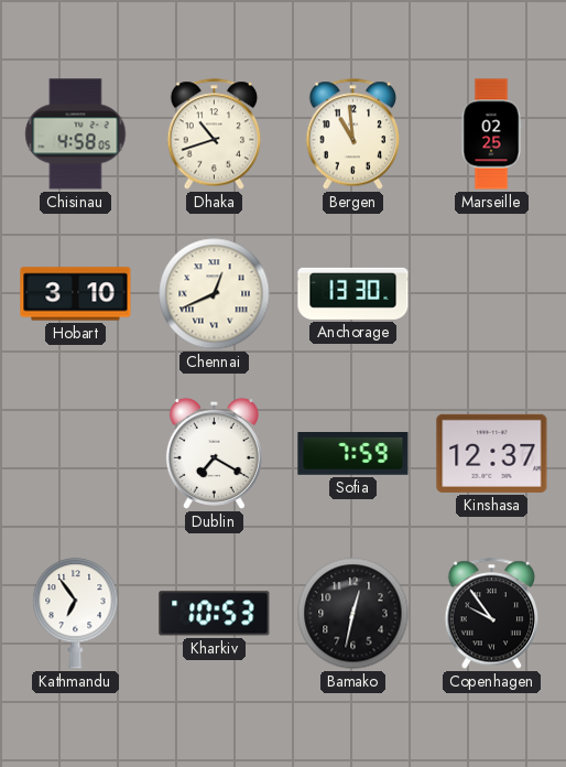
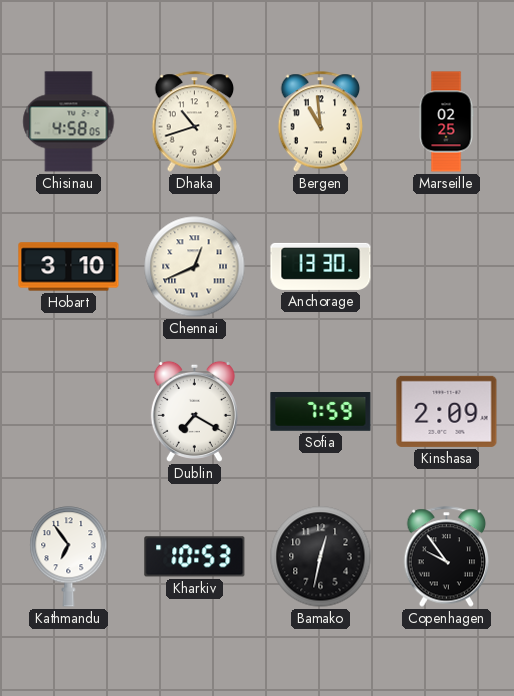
Kinshasa: 12:37 -> 2:09 (447, 411)
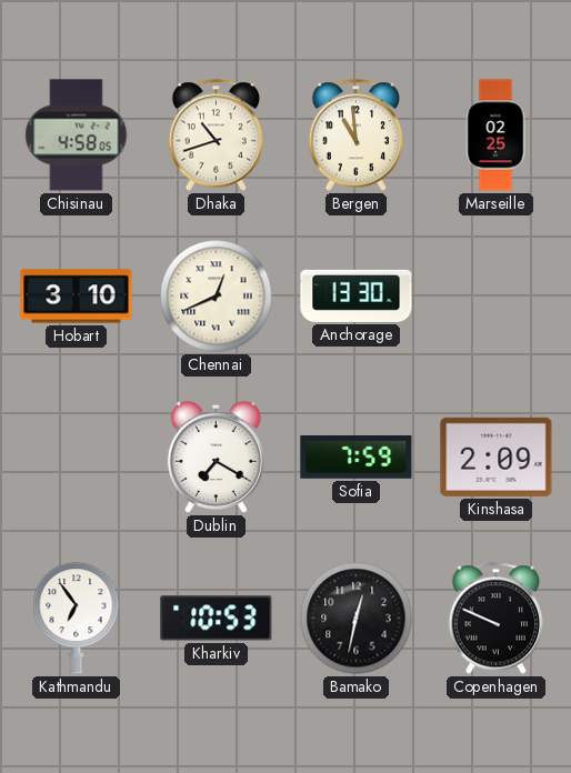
Copenhagen: 9:54 -> 9:49 (497, 619)
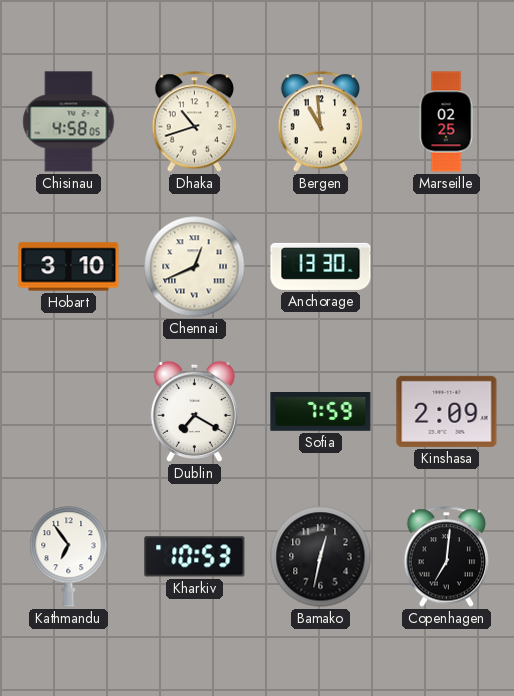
Copenhagen: 9:49 -> 7:01 (447, 557)
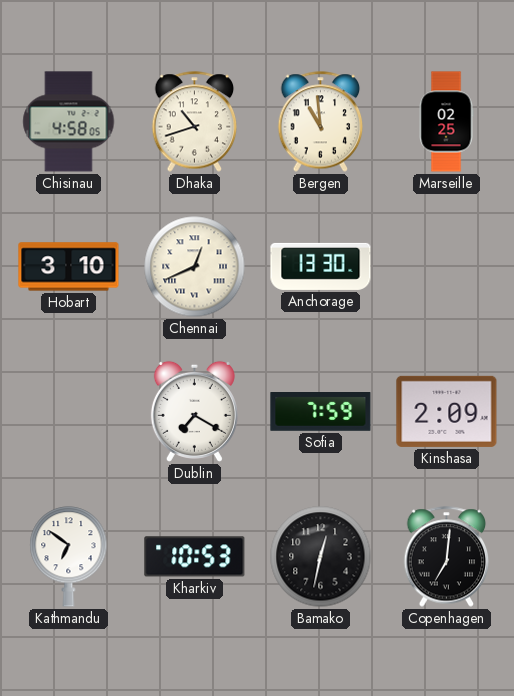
Kathmandu: 6:54 -> 6:51 (69, 557)
